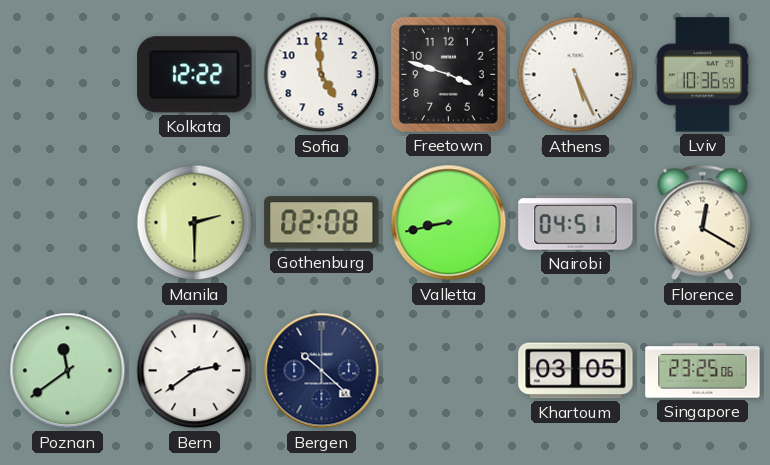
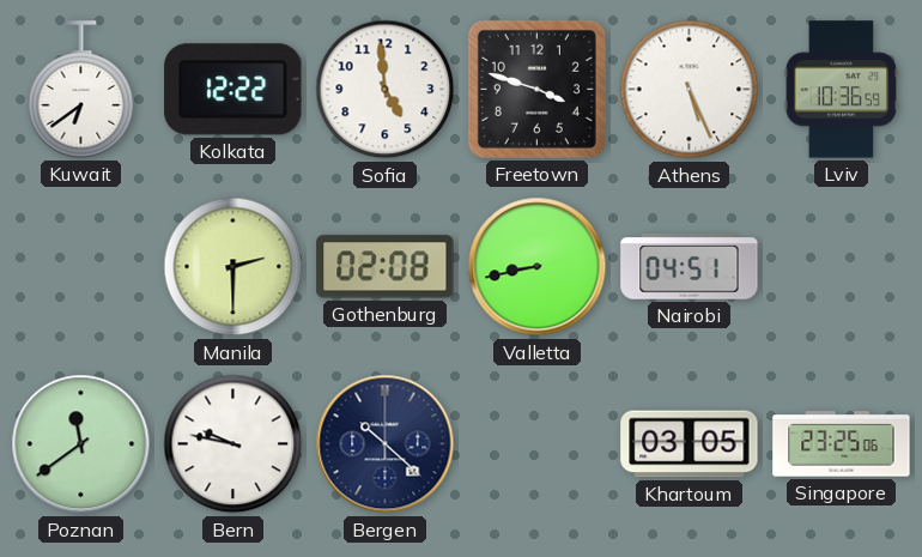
Kuwait: none -> 6:39 (81, 90)
Florence: 12:20 -> none (703, 223)
Bern: 2:39 -> 9:47 (233, 444)
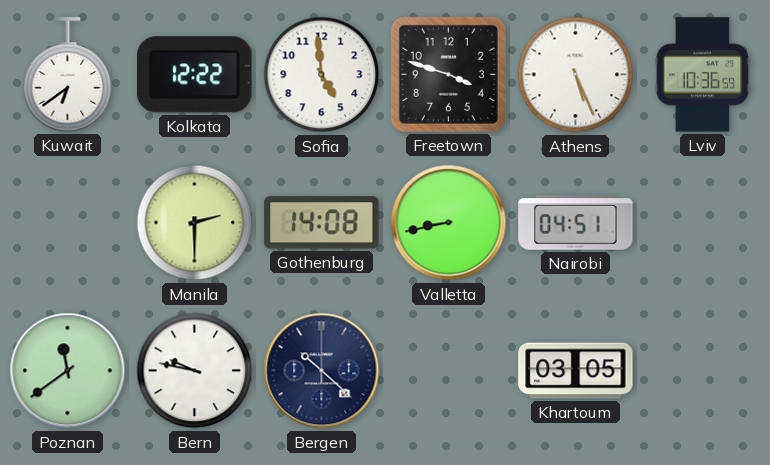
Gothenburg: 02:08 -> 14:08 (322, 223)
Singapore: 23:25 -> none (842, 444)
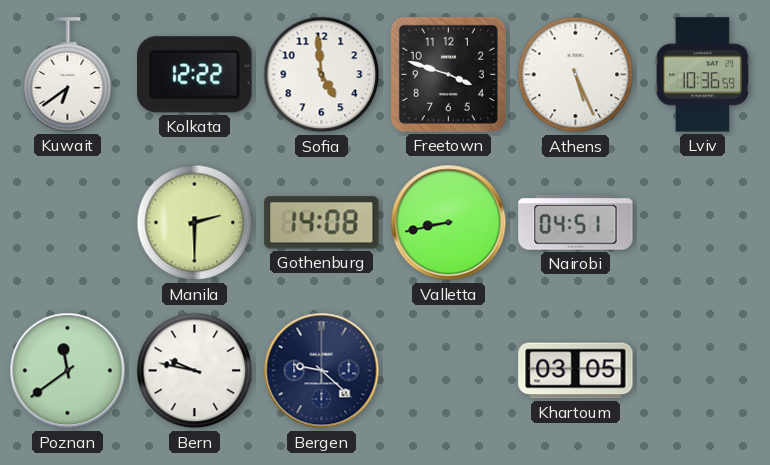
Bergen: 10:22 -> 9:22 (322, 371)
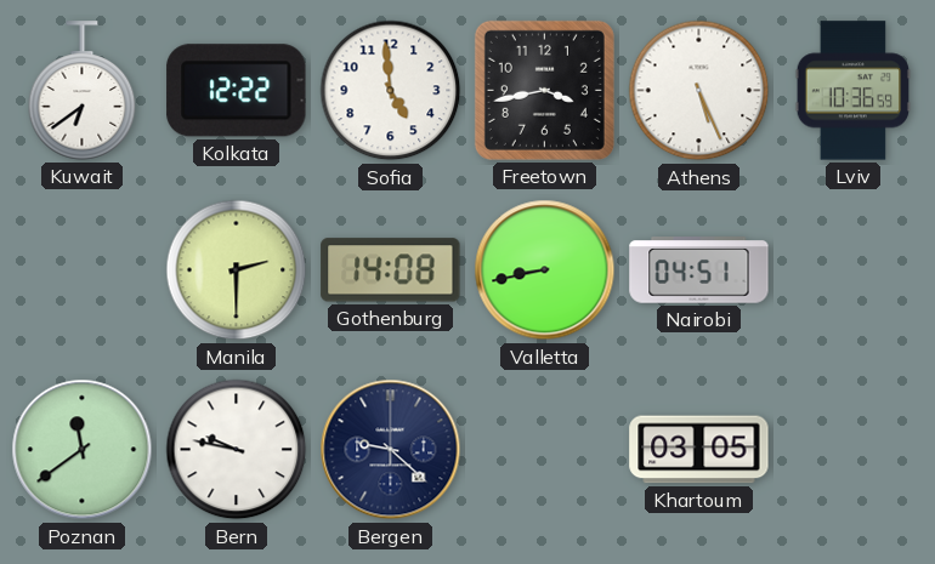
Freetown: 3:48 -> 3:43 (544, 90)
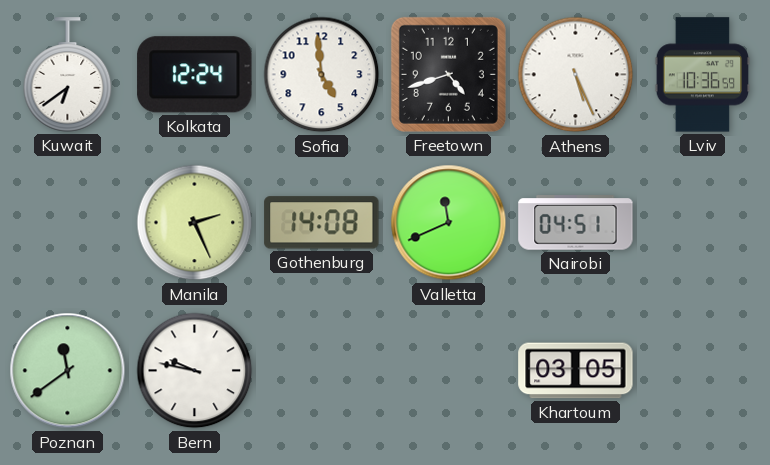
Kolkata: 12:22 -> 12:24 (195, 75)
Freetown: 3:43 -> 4:42 (448, 74)
Manila: 2:30 -> 2:26 (195, 223)
Valletta: 8:43 -> 11:41 (449, 223)
Bergen: 9:22 -> none (391, 450)
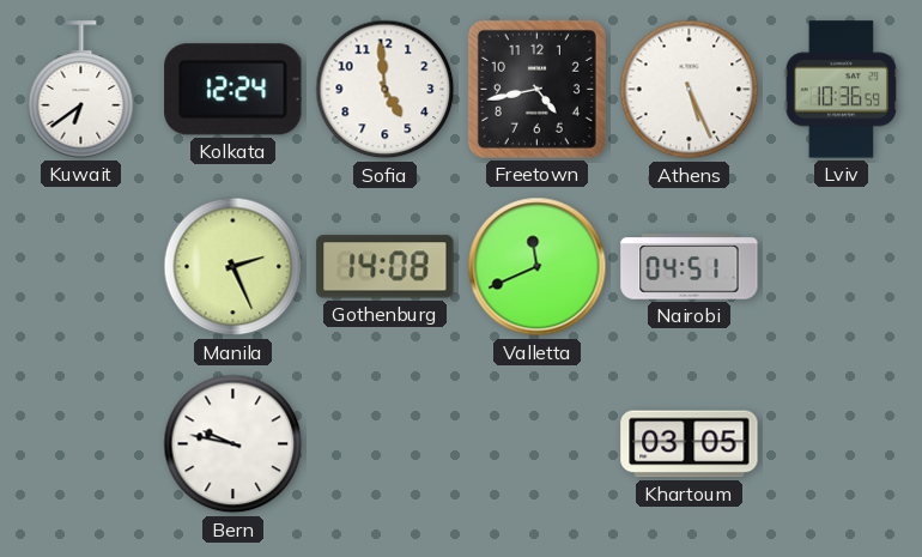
Freetown: 4:42 -> 4:43 (536, 89)
Poznan: 11:39 -> none (68, 371)
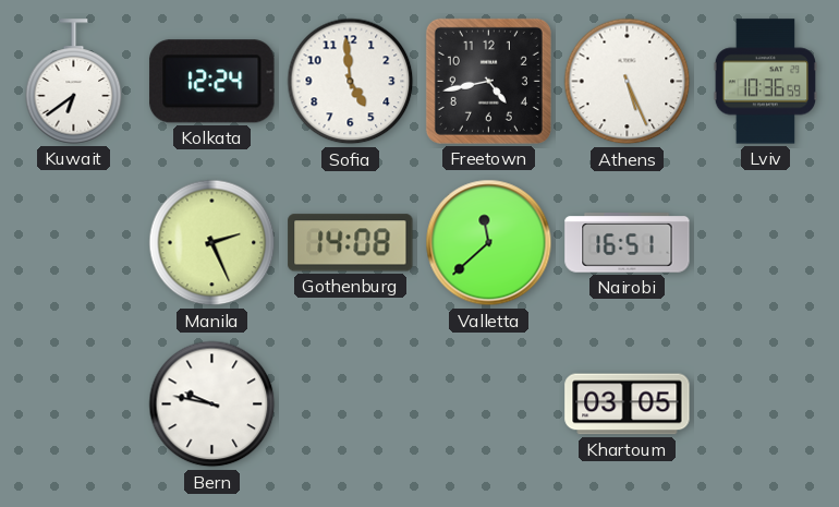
Valletta: 11:41 -> 11:38 (489, 243)
Nairobi: 04:51 -> 16:51 (628, 243)
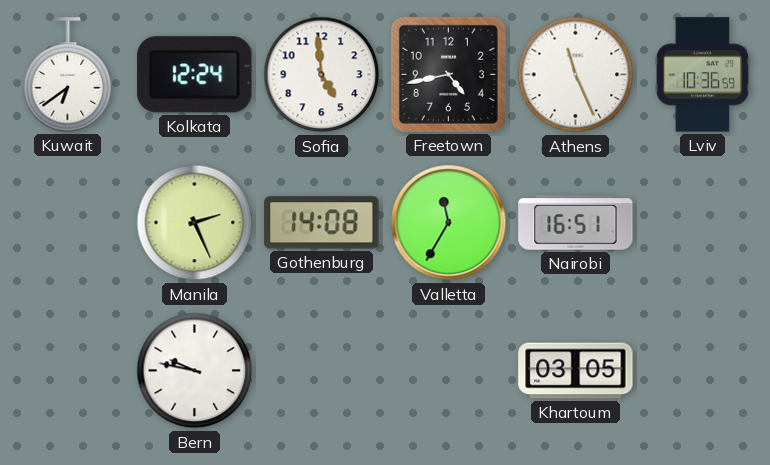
Athens: 5:26 -> 11:26 (576, 75)
Valletta: 11:38 -> 11:35 (449, 223)
